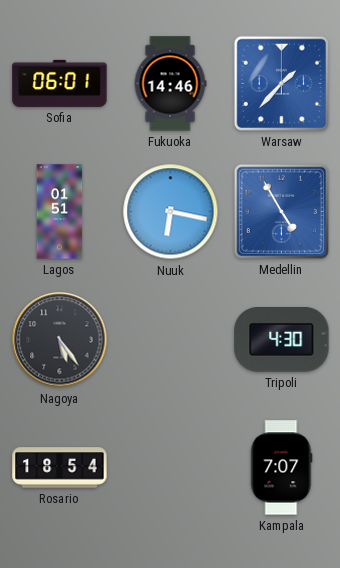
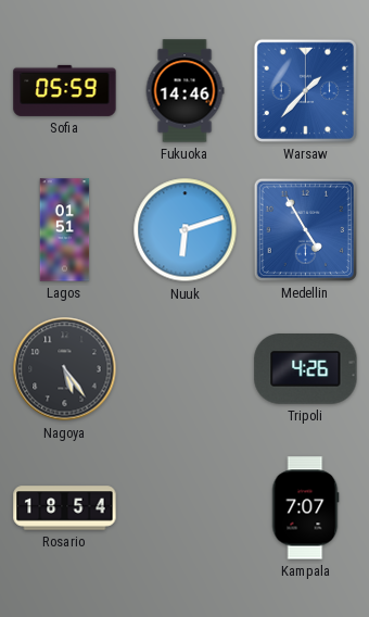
Sofia: 06:01 -> 05:59 (65, 90)
Nuuk: 6:17 -> 6:12 (186, 230)
Tripoli: 4:30 -> 4:26 (306, 369)
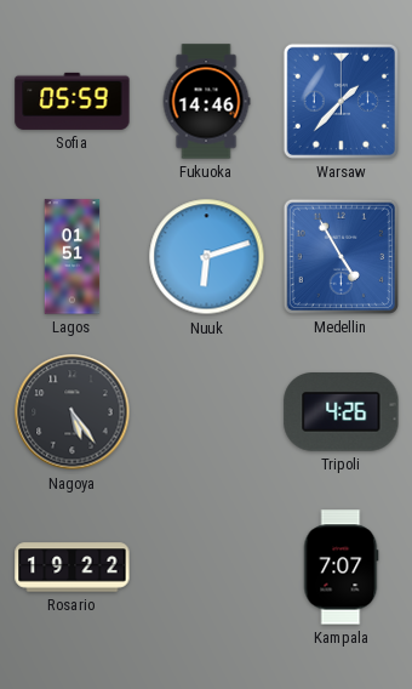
Rosario: 18:54 -> 19:22 (73, 568)
